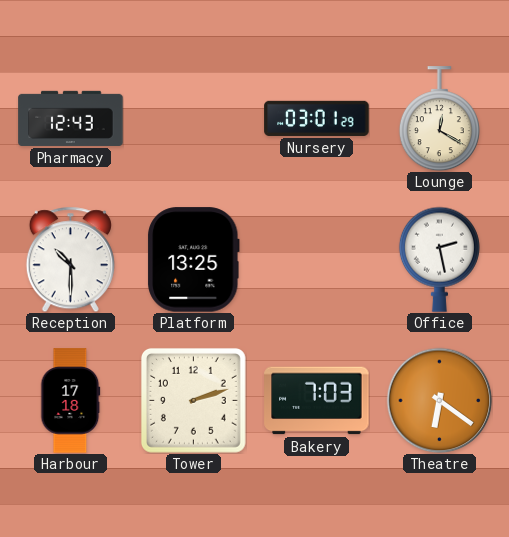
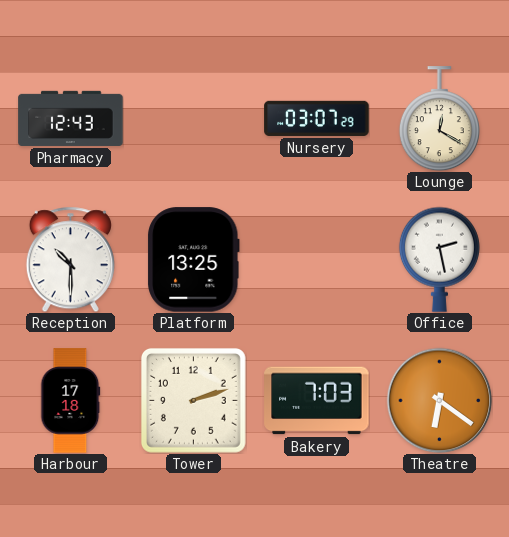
Nursery: 03:01 -> 03:07 (317, 118)
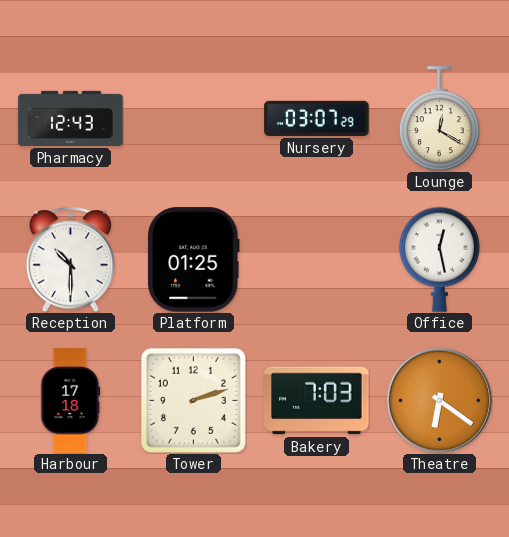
Platform: 13:25 -> 01:25 (194, 260)
Office: 2:28 -> 12:28 (439, 259)
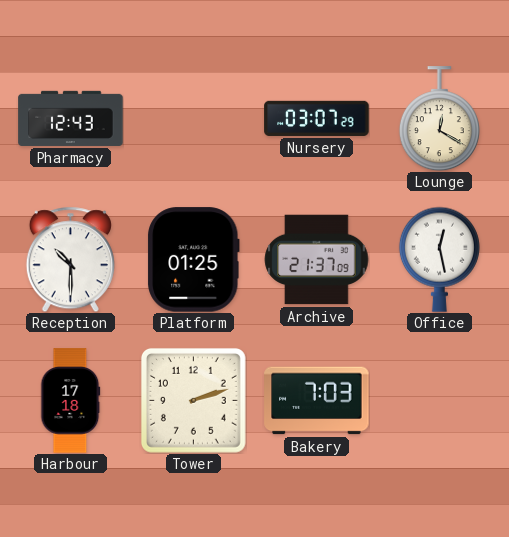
Archive: none -> 21:37 (316, 260)
Theatre: 6:21 -> none (439, 400)
